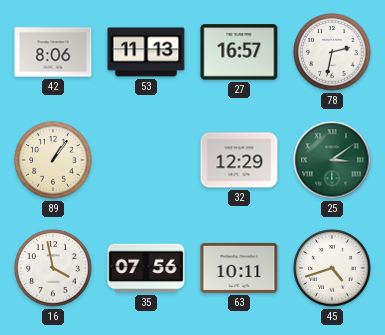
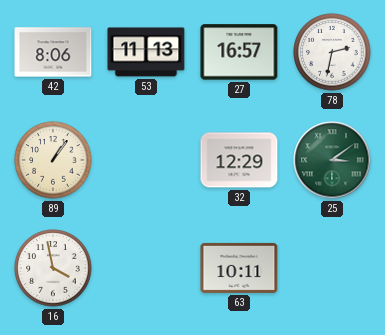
35: 07:56 -> none (146, 268)
45: 4:42 -> none (332, 268)
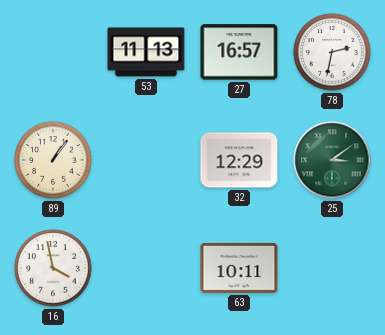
42: 8:06 -> none (53, 52)
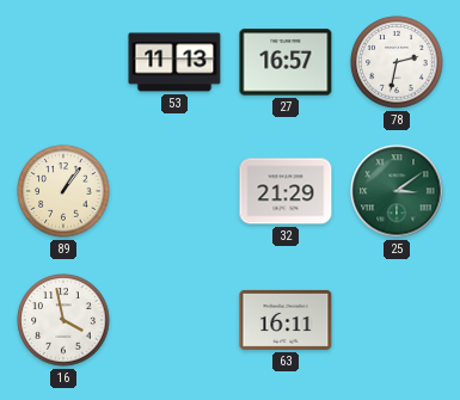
32: 12:29 -> 21:29 (286, 191)
63: 10:11 -> 16:11 (286, 320)
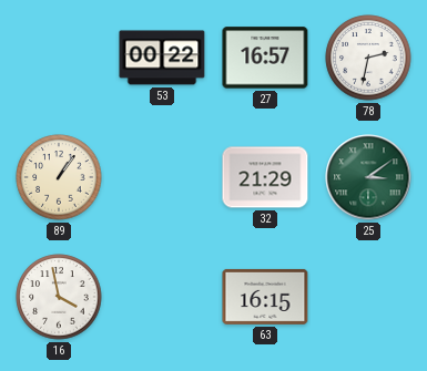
53: 11:13 -> 00:22 (162, 58)
63: 16:11 -> 16:15 (265, 297)
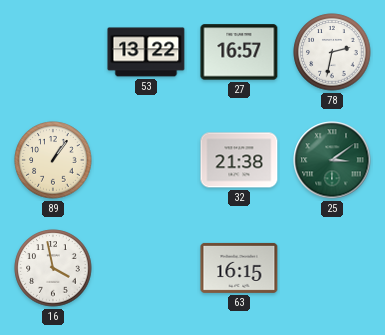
53: 00:22 -> 13:22 (146, 52)
32: 21:29 -> 21:38 (239, 160)
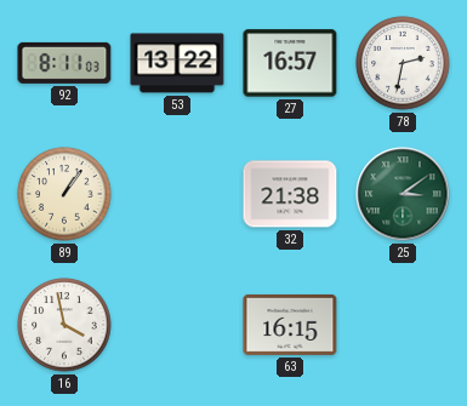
92: none -> 8:11 (64, 63)
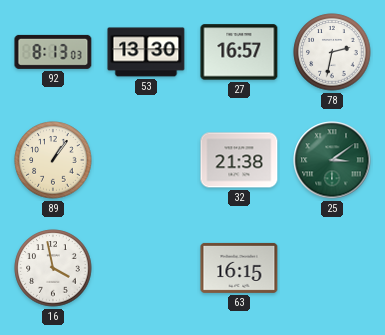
92: 8:11 -> 8:13 (53, 52)
53: 13:22 -> 13:30 (146, 52)
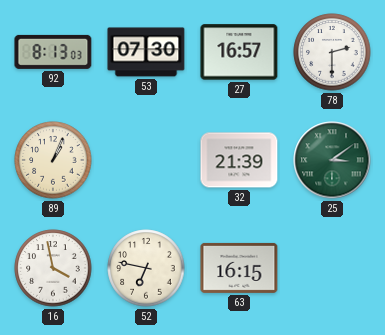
53: 13:30 -> 07:30 (146, 52)
78: 2:32 -> 2:30 (332, 52)
89: 1:06 -> 1:04 (53, 160)
32: 21:38 -> 21:39 (239, 160)
52: none -> 6:47 (146, 268)
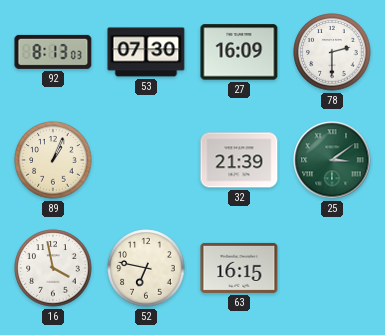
27: 16:57 -> 16:09 (239, 52)
